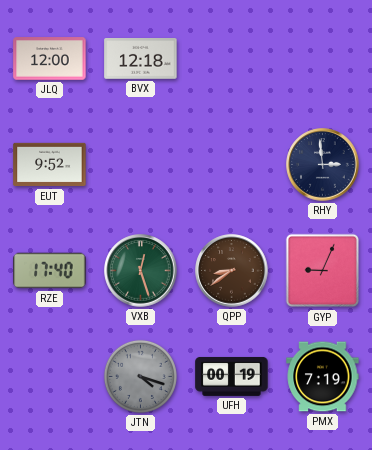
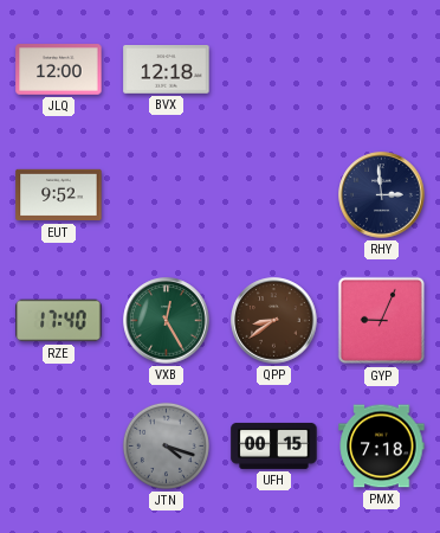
VXB: 12:27 -> 12:25 (167, 321)
UFH: 00:19 -> 00:15 (274, 445)
PMX: 7:19 -> 7:18 (382, 447)
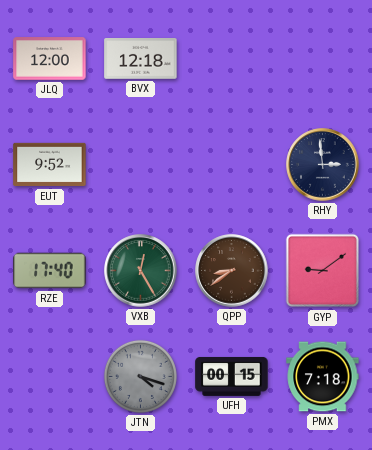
GYP: 9:04 -> 9:09 (323, 271)
